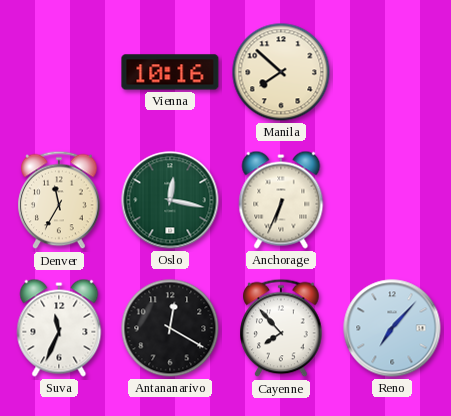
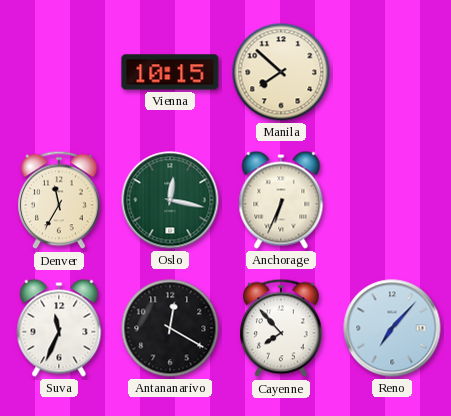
Vienna: 10:16 -> 10:15 (170, 72)
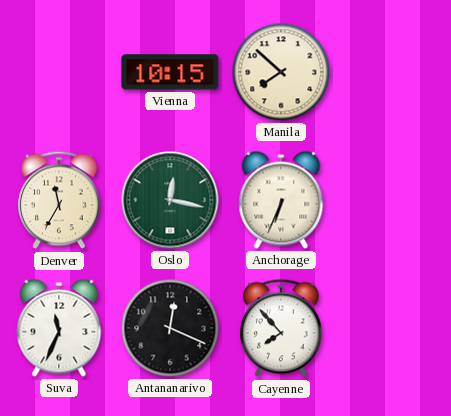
Antananarivo: 12:20 -> 12:19 (170, 328)
Reno: 7:07 -> none (392, 328)
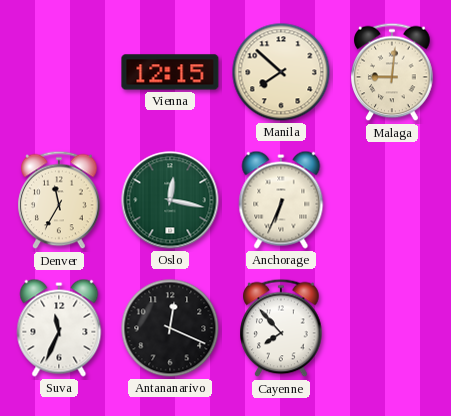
Vienna: 10:15 -> 12:15 (170, 72)
Malaga: none -> 9:01 (392, 72)
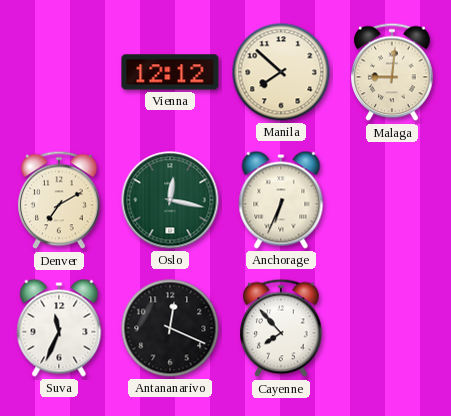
Vienna: 12:15 -> 12:12 (170, 72)
Denver: 11:35 -> 7:10 (59, 200)
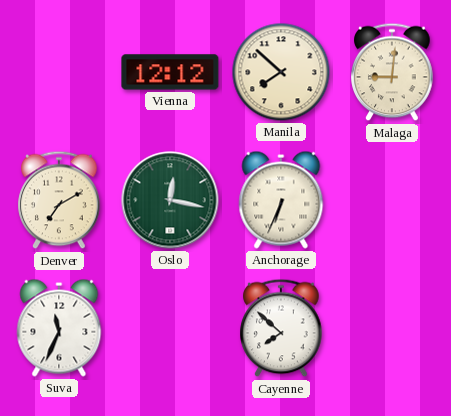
Antananarivo: 12:19 -> none (170, 328)
Cayenne: 7:53 -> 7:52 (281, 328)
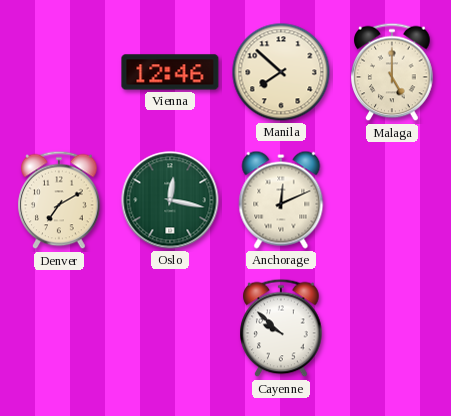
Vienna: 12:12 -> 12:46 (170, 72)
Malaga: 9:01 -> 5:00 (392, 72)
Anchorage: 6:34 -> 12:11 (281, 200)
Suva: 11:34 -> none (59, 328)
Cayenne: 7:52 -> 9:52 (281, 328)
